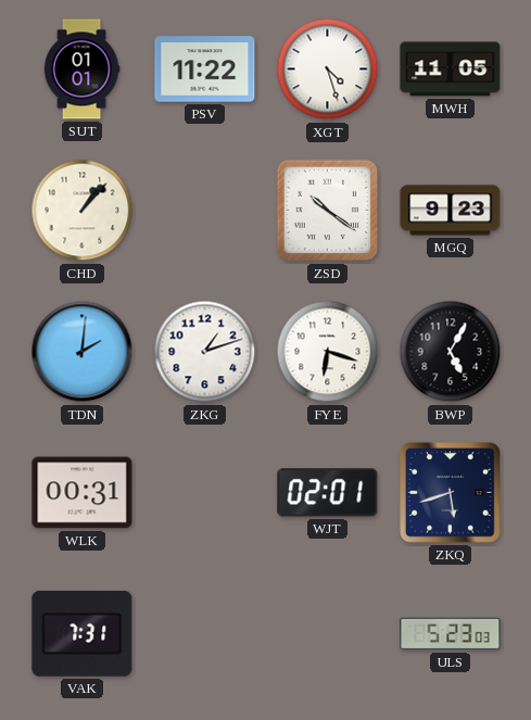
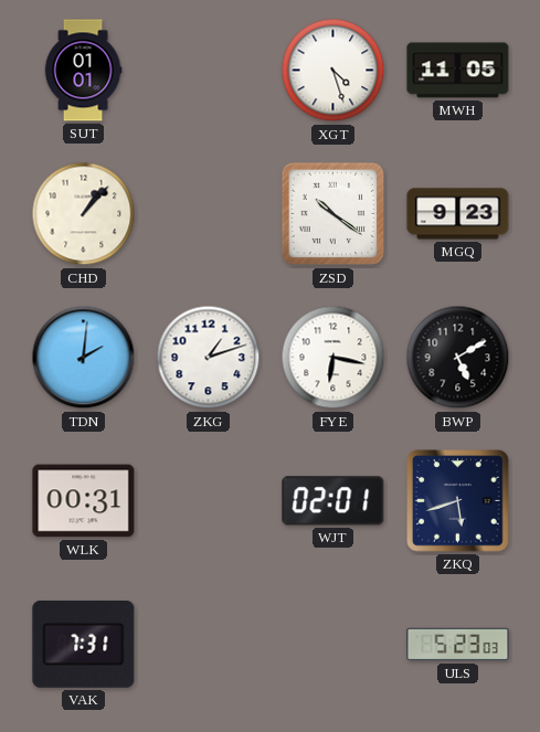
PSV: 11:22 -> none (205, 70)
FYE: 6:18 -> 6:17 (333, 358)
BWP: 5:05 -> 5:10 (458, 358)
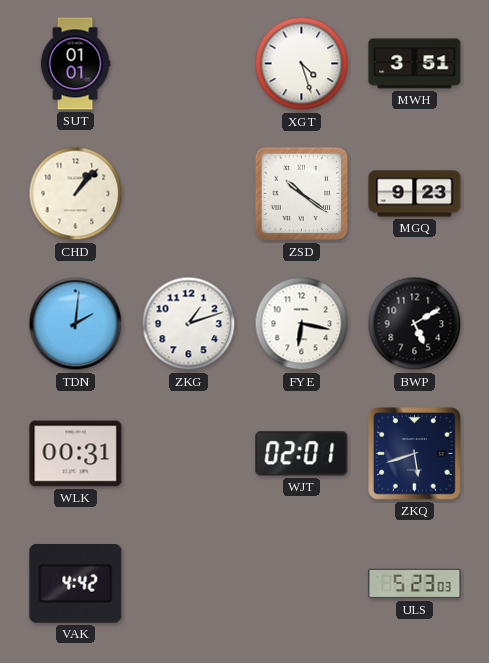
MWH: 11:05 -> 3:51 (415, 64)
VAK: 7:31 -> 4:42 (76, 583)
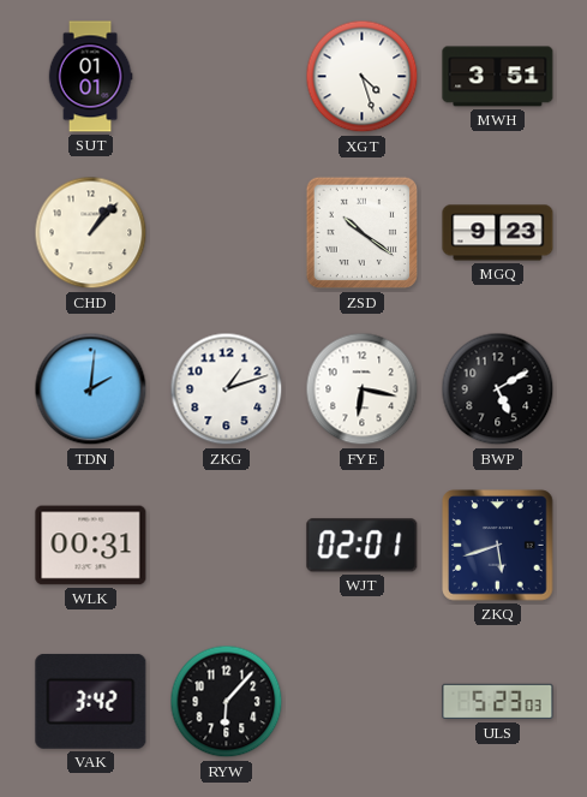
VAK: 4:42 -> 3:42 (91, 701)
RYW: none -> 6:07 (227, 702)
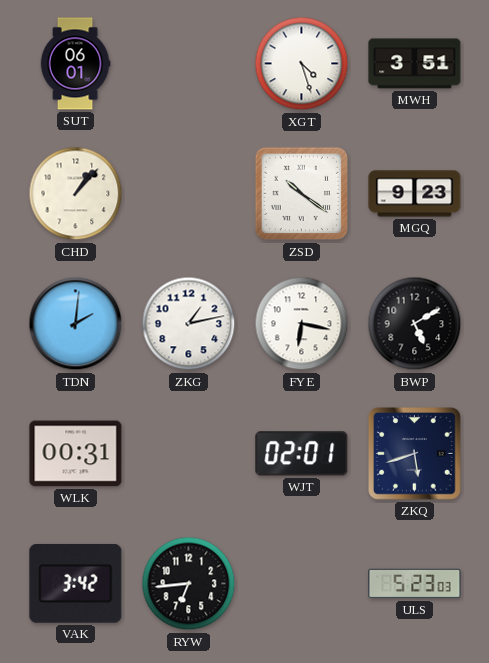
SUT: 01:01 -> 06:01 (75, 64)
ZKG: 1:12 -> 1:13 (189, 324)
RYW: 6:07 -> 6:44 (189, 584)
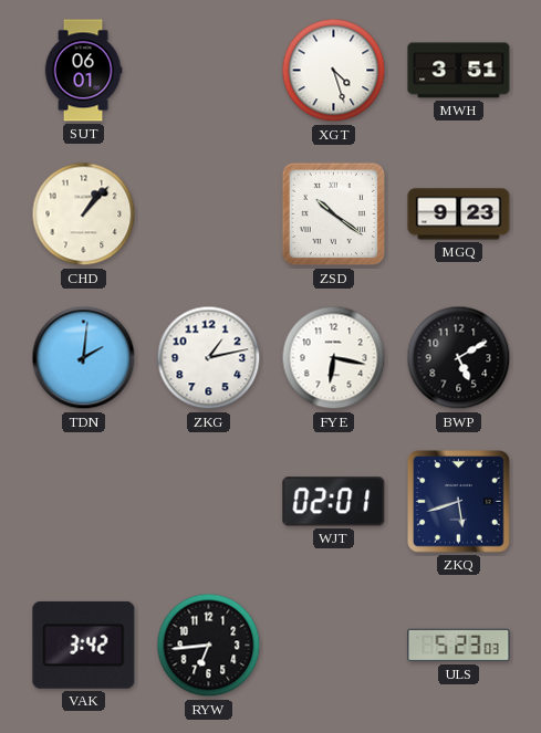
WLK: 00:31 -> none (76, 454)
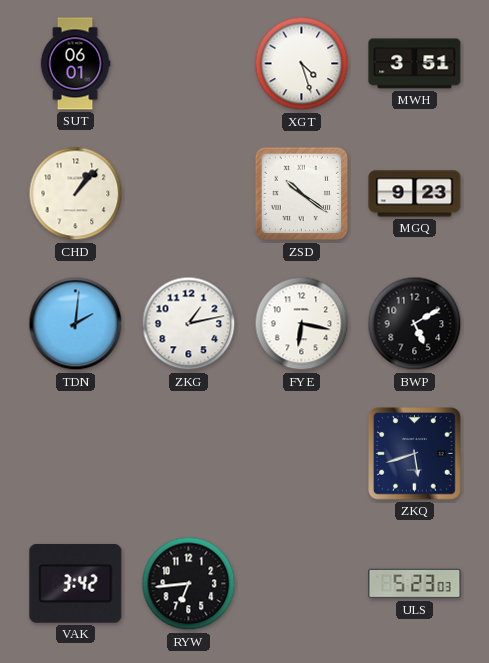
WJT: 02:01 -> none (334, 502)
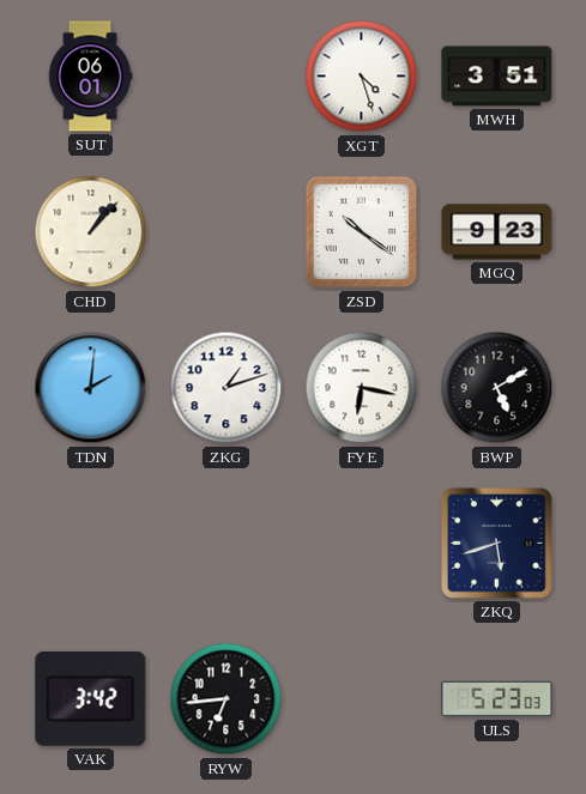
ZKG: 1:13 -> 1:12 (226, 388)
